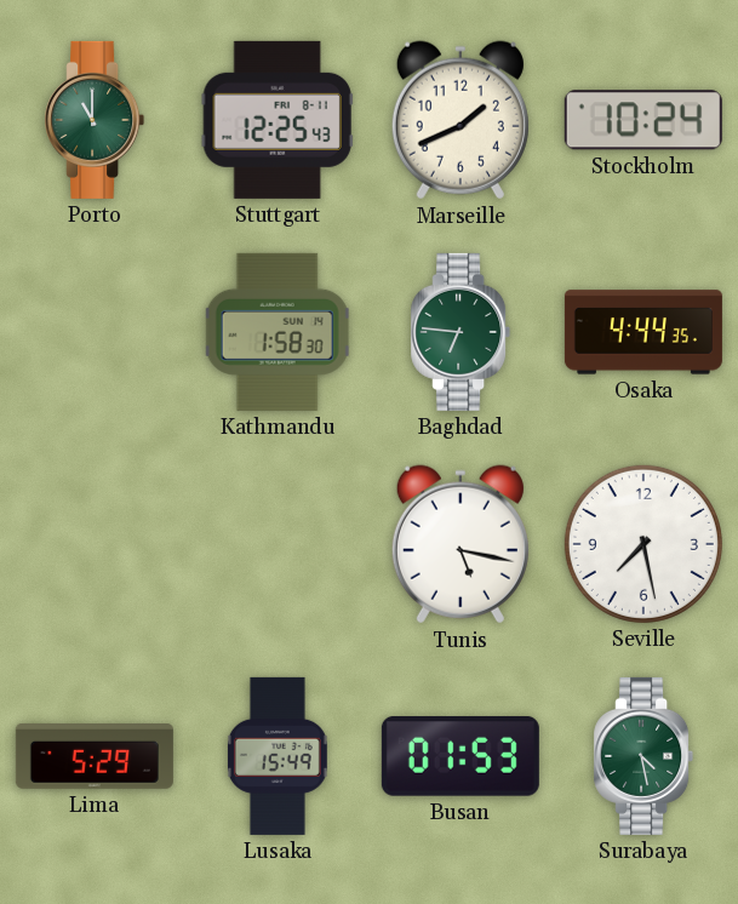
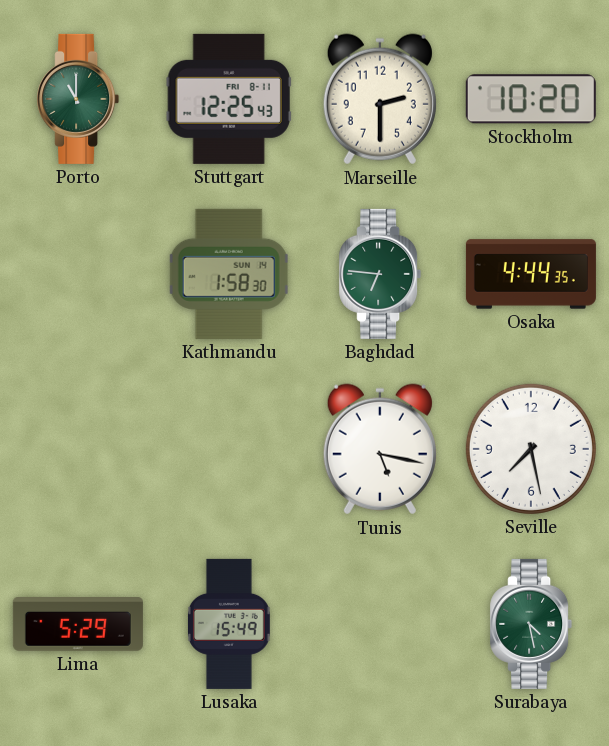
Marseille: 1:41 -> 2:30 (380, 99)
Stockholm: 10:24 -> 10:20 (531, 99)
Busan: 01:53 -> none (460, 757)
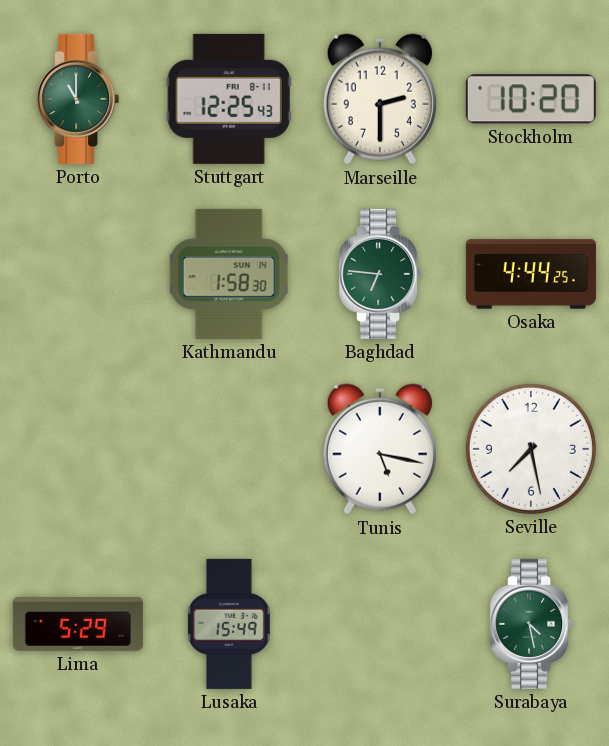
Osaka: 4:44:35 -> 4:44:25 (531, 274)
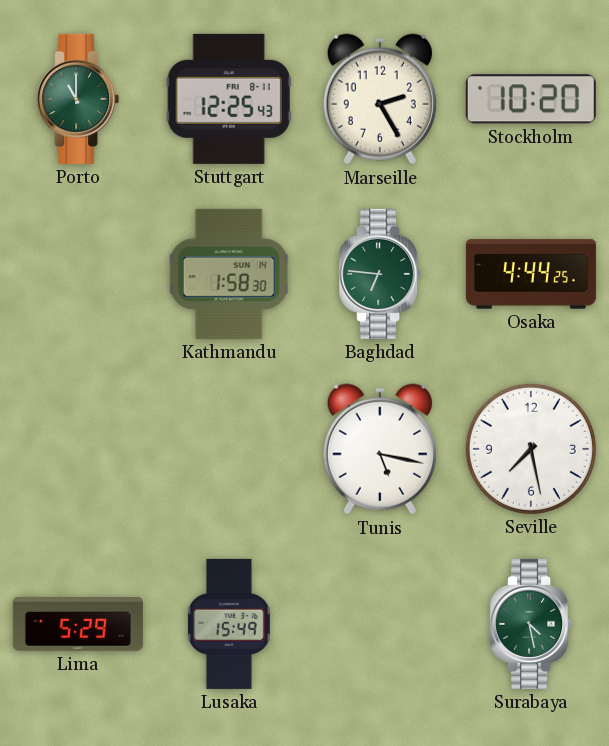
Marseille: 2:30 -> 2:25 (380, 99)
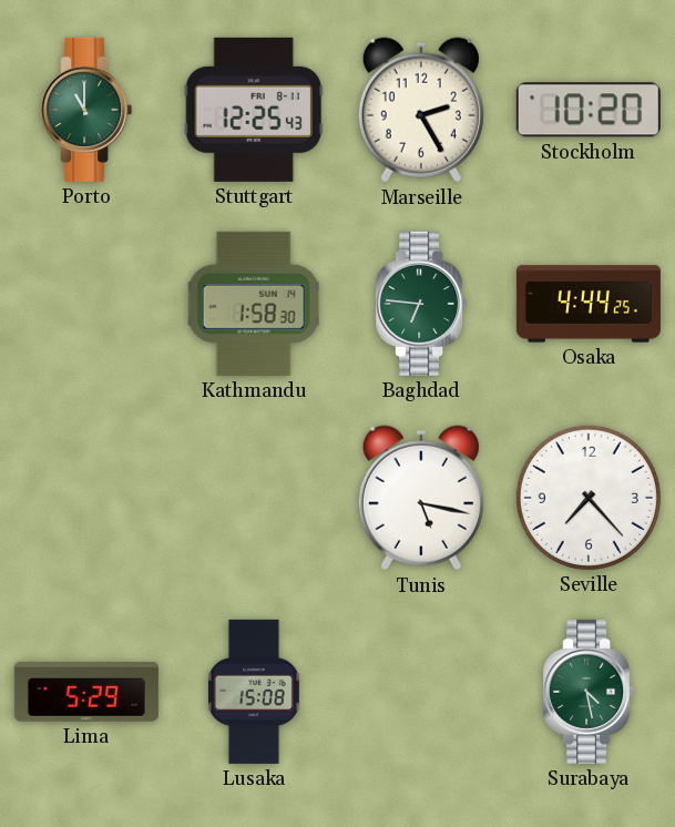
Seville: 7:28 -> 7:23 (589, 498)
Lusaka: 15:49 -> 15:08 (254, 692)
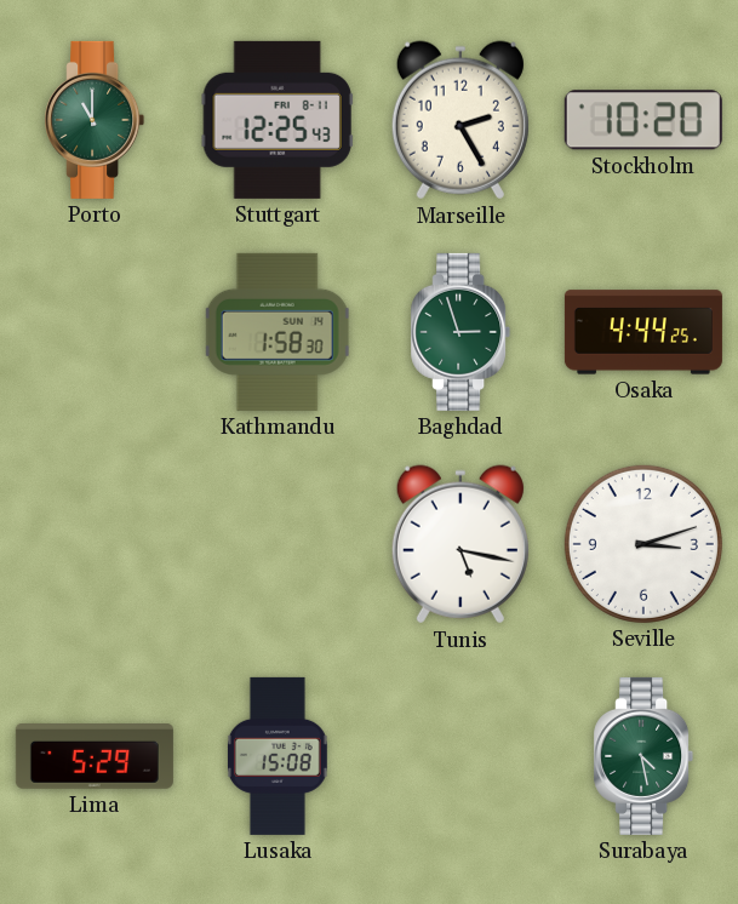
Baghdad: 6:46 -> 2:57 (460, 332)
Seville: 7:23 -> 3:12 (643, 544)
